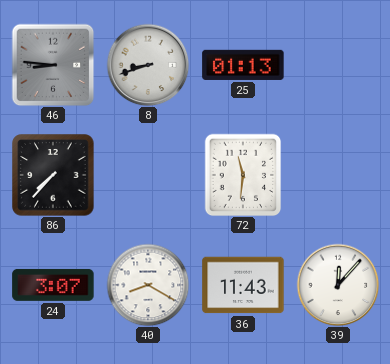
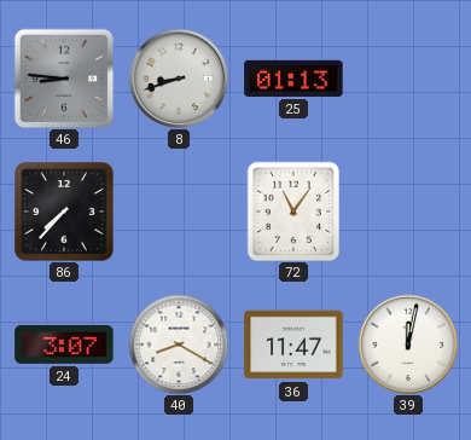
72: 11:31 -> 11:06 (293, 212)
36: 11:43 -> 11:47 (293, 345)
39: 12:07 -> 12:02 (408, 345)
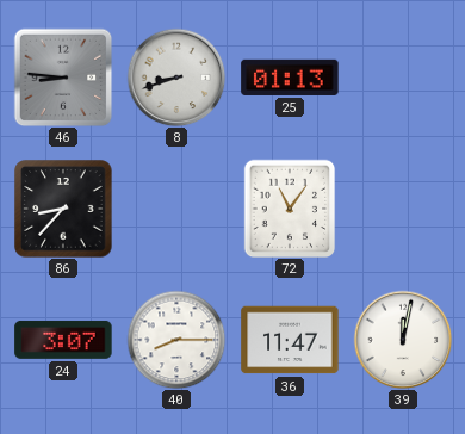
86: 7:37 -> 8:37 (63, 209)
40: 8:20 -> 8:15 (176, 340)
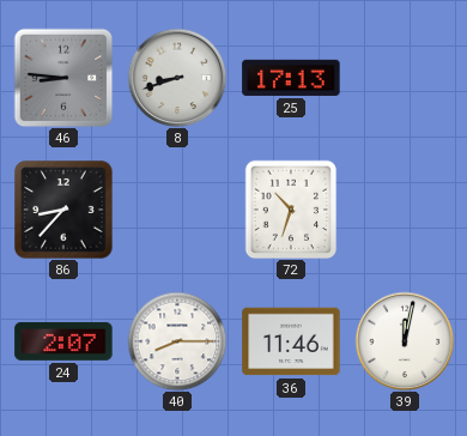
25: 01:13 -> 17:13 (291, 78)
72: 11:06 -> 10:33 (291, 210)
24: 3:07 -> 2:07 (63, 341)
36: 11:47 -> 11:46 (291, 341)
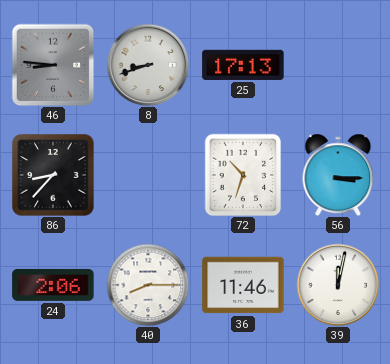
56: none -> 3:15 (338, 175)
24: 2:07 -> 2:06 (53, 285)
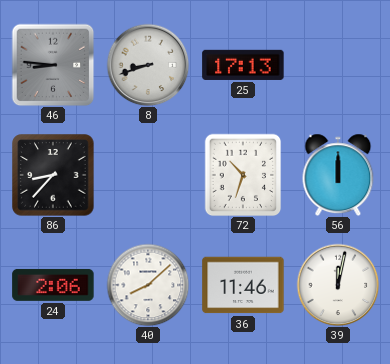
56: 3:15 -> 12:00 (338, 175)
40: 8:15 -> 8:08 (148, 285)
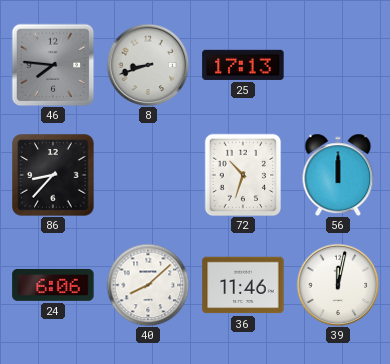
46: 8:46 -> 7:46 (53, 65)
24: 2:06 -> 6:06 (53, 285)
